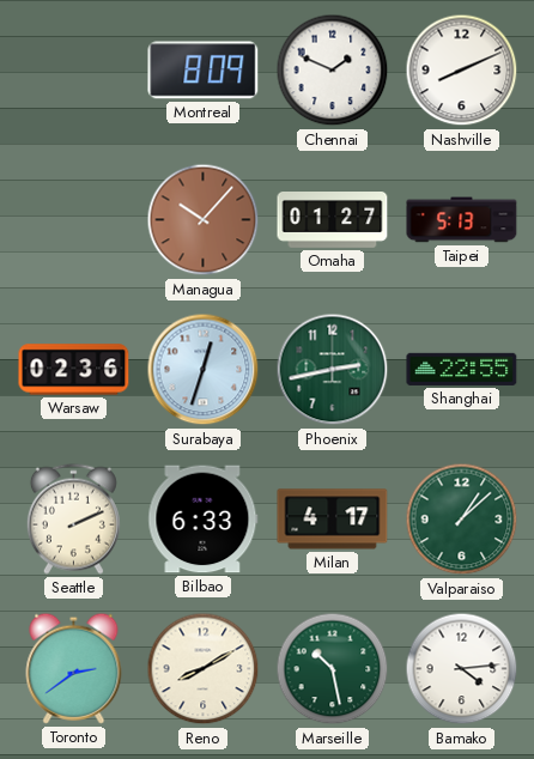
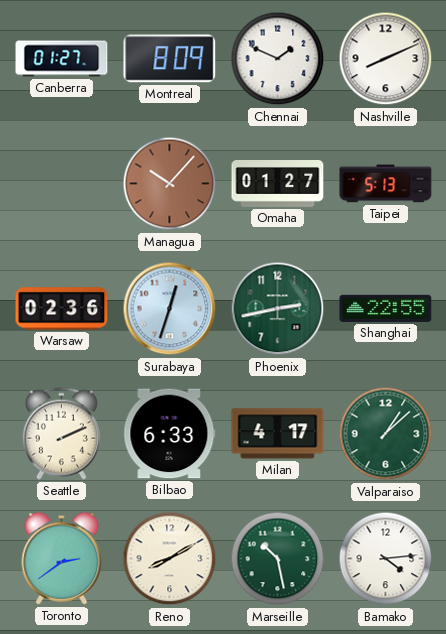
Canberra: none -> 01:27 (62, 59)
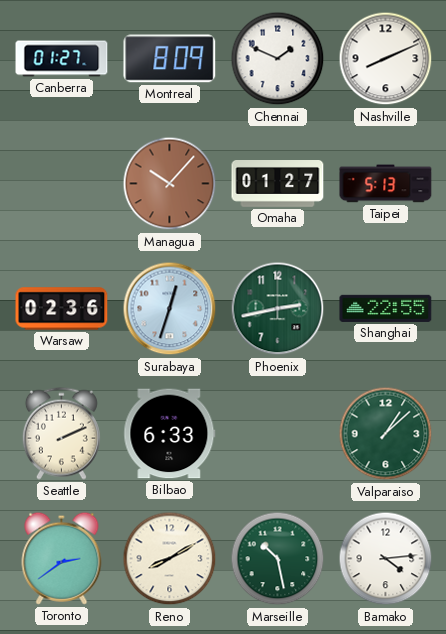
Milan: 4:17 -> none (278, 434)
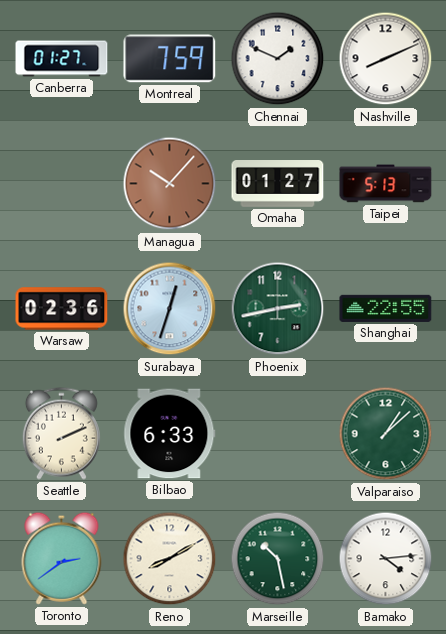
Montreal: 8:09 -> 7:59 (170, 59)
